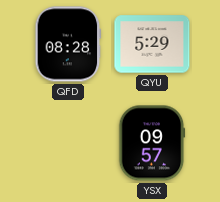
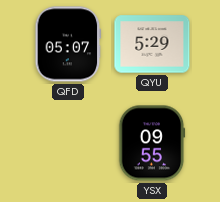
QFD: 08:28 -> 05:07 (68, 44)
YSX: 09:57 -> 09:55 (152, 143)
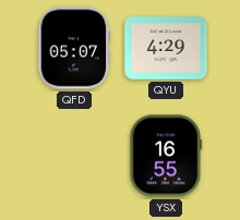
QYU: 5:29 -> 4:29 (166, 48)
YSX: 09:55 -> 16:55 (166, 156)
